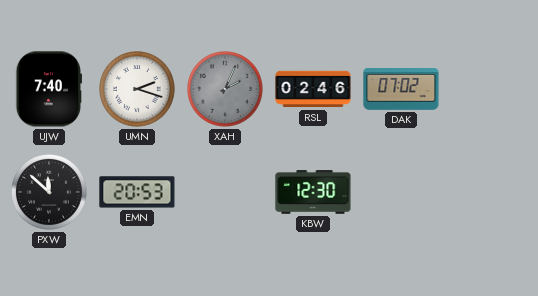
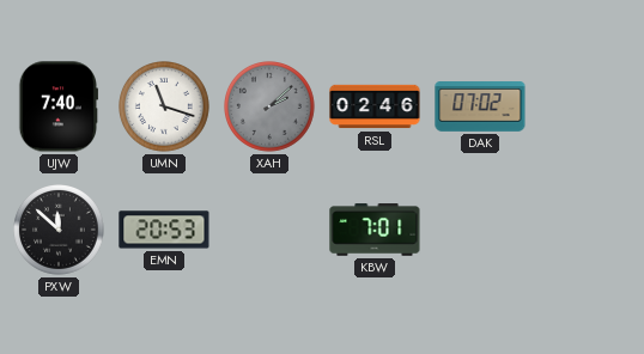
UMN: 2:18 -> 11:18 (165, 108)
XAH: 2:04 -> 2:08 (271, 108)
KBW: 12:30 -> 7:01 (375, 230)
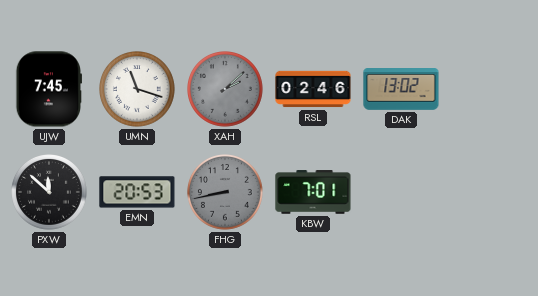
UJW: 7:40 -> 7:45 (48, 89)
DAK: 07:02 -> 13:02 (401, 89)
FHG: none -> 8:43 (226, 193)
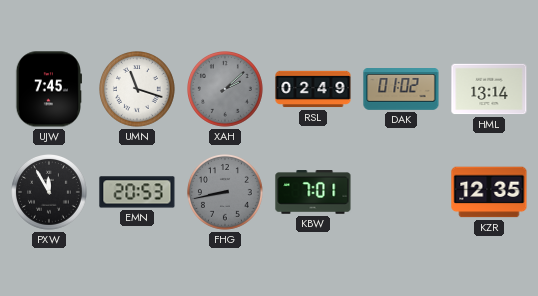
RSL: 02:46 -> 02:49 (313, 89)
DAK: 13:02 -> 01:02 (401, 89)
HML: none -> 13:14 (489, 89)
PXW: 11:52 -> 11:55 (50, 193)
KZR: none -> 12:35 (489, 192)
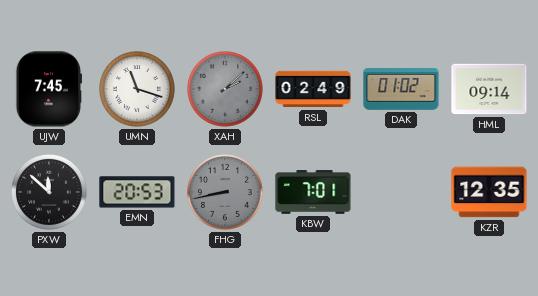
HML: 13:14 -> 09:14 (489, 89)
PXW: 11:55 -> 11:52 (50, 193)
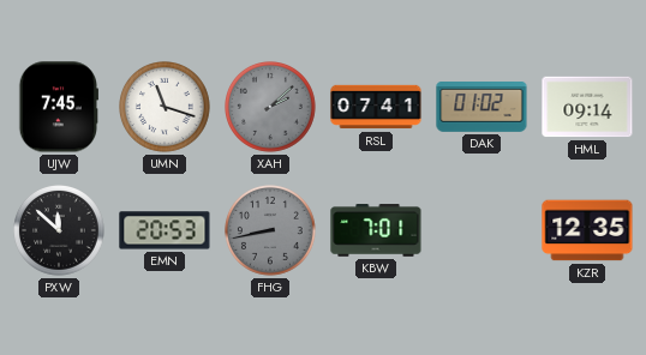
RSL: 02:49 -> 07:41 (376, 107)
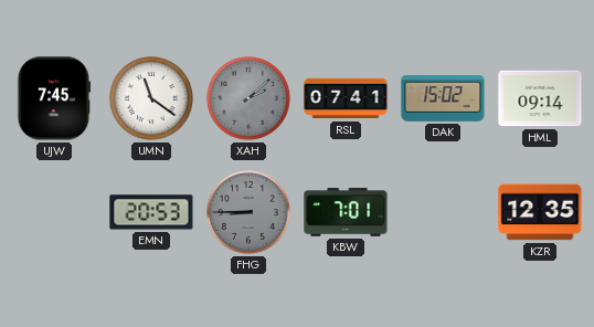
UMN: 11:18 -> 11:21 (152, 99)
DAK: 01:02 -> 15:02 (443, 98)
PXW: 11:52 -> none (60, 231)
FHG: 8:43 -> 8:45 (250, 213)
